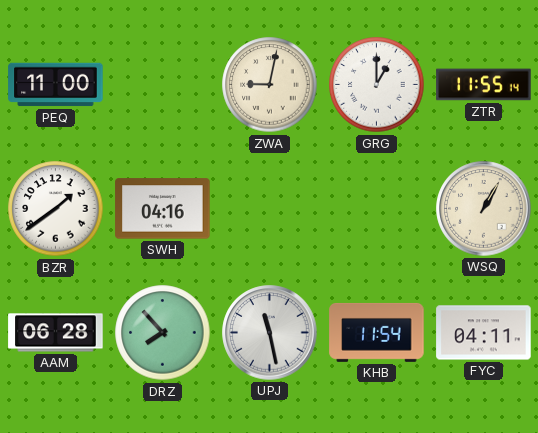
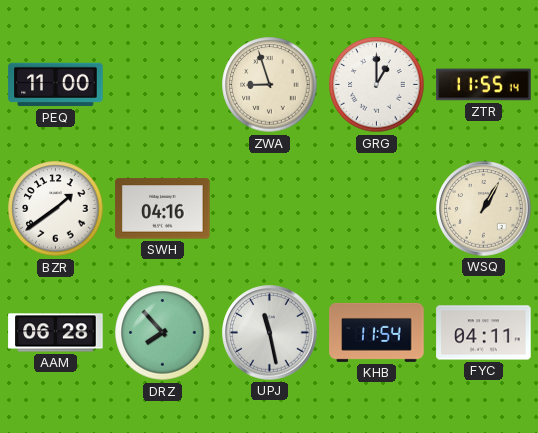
ZWA: 9:02 -> 8:57 (270, 85)
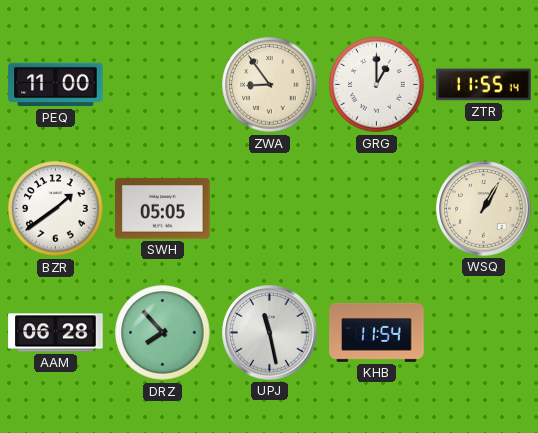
ZWA: 8:57 -> 8:54 (270, 85)
SWH: 04:16 -> 05:05 (163, 209)
FYC: 04:11 -> none (484, 333)
